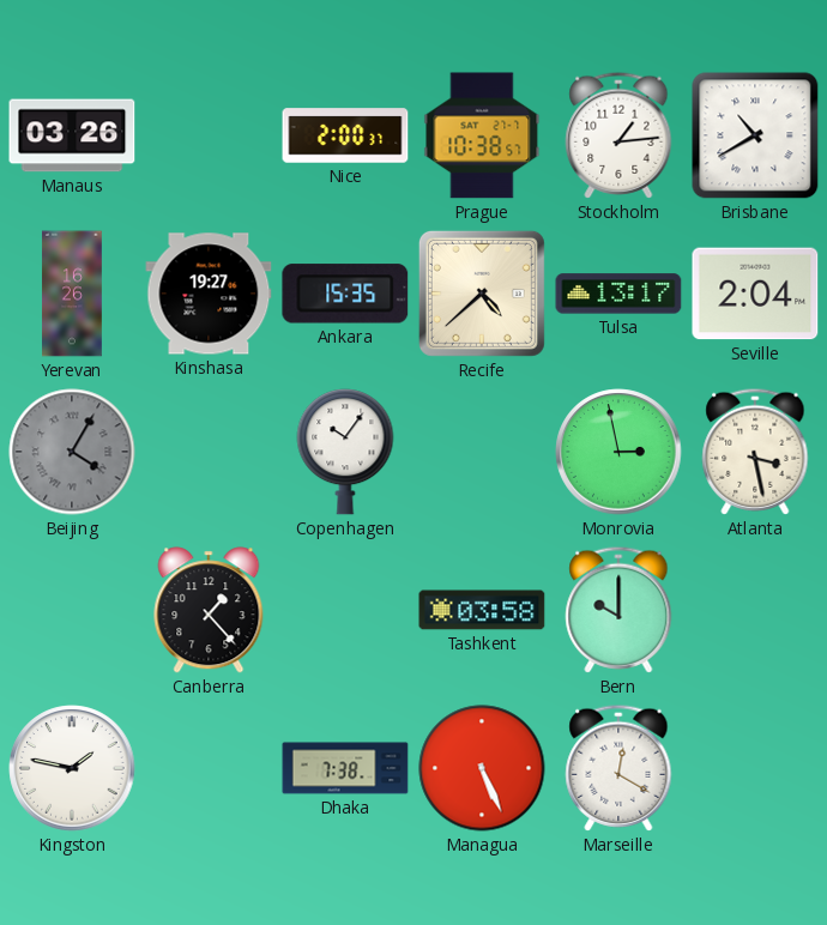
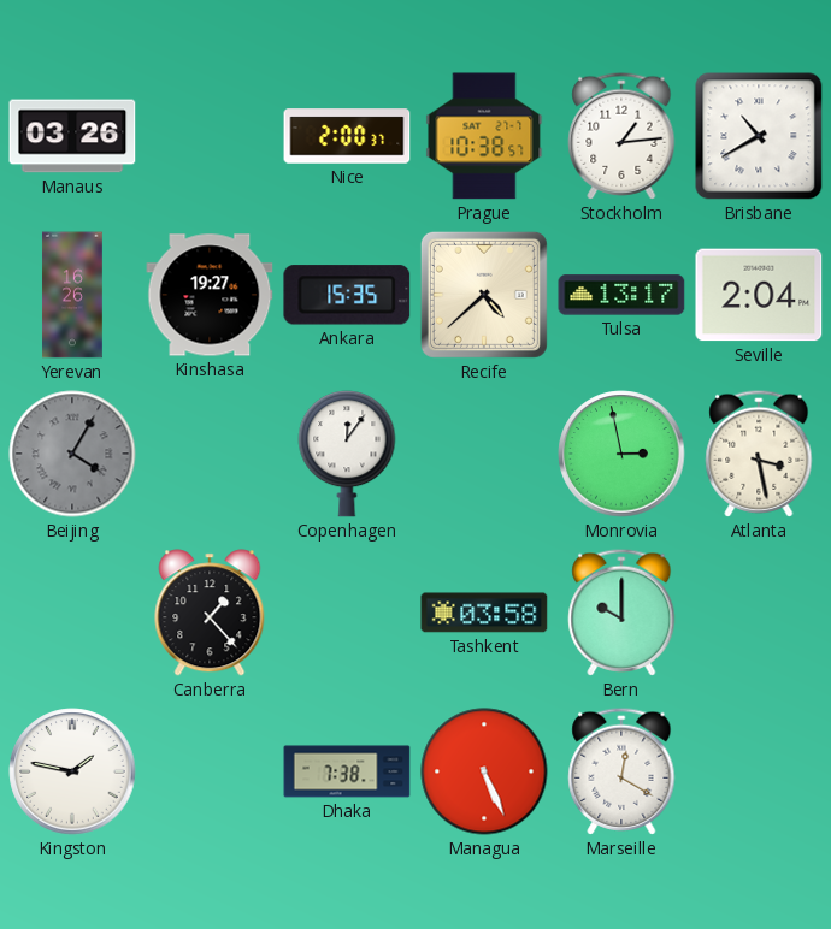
Copenhagen: 10:06 -> 12:06 (347, 454)
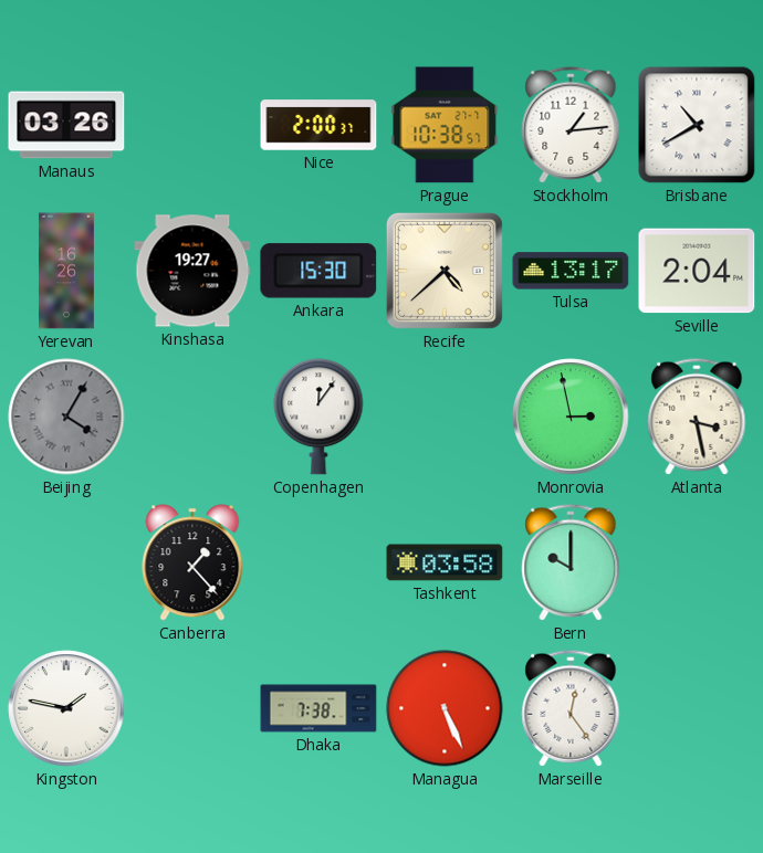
Ankara: 15:35 -> 15:30 (318, 271)
Marseille: 12:20 -> 12:24 (571, 708)
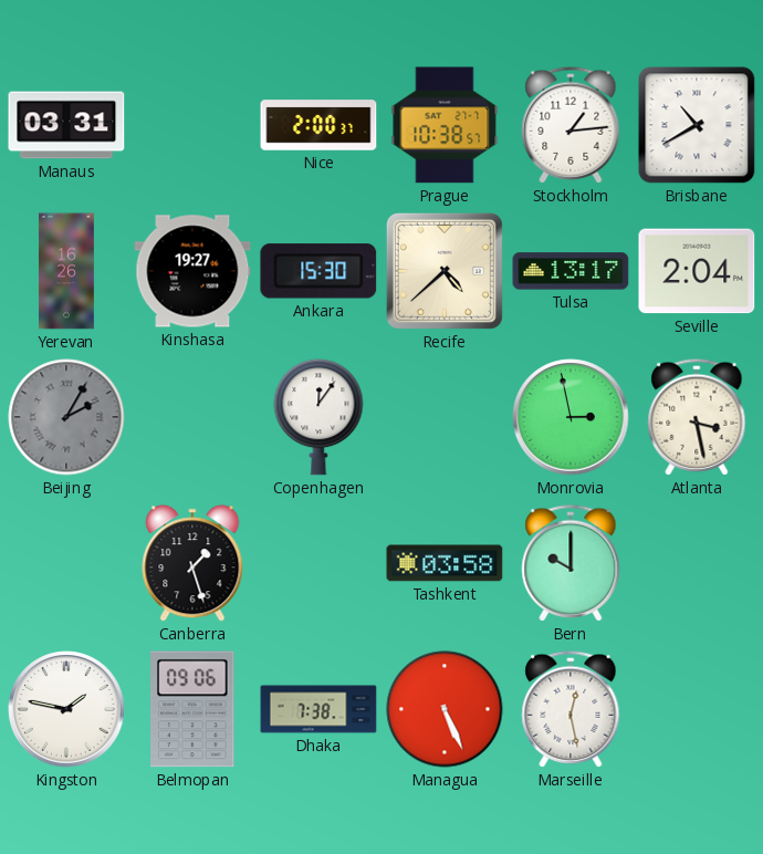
Manaus: 03:26 -> 03:31 (66, 125)
Beijing: 4:05 -> 2:05 (66, 417)
Canberra: 1:23 -> 1:27 (192, 563)
Belmopan: none -> 09:06 (192, 709)
Marseille: 12:24 -> 12:28 (571, 709)
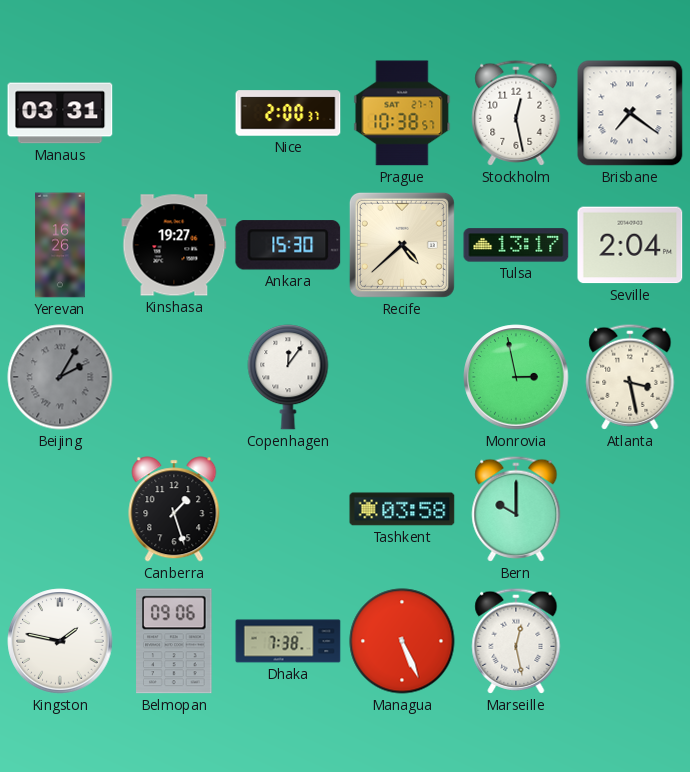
Stockholm: 1:14 -> 12:28 (516, 113)
Brisbane: 10:40 -> 7:21 (630, 113)
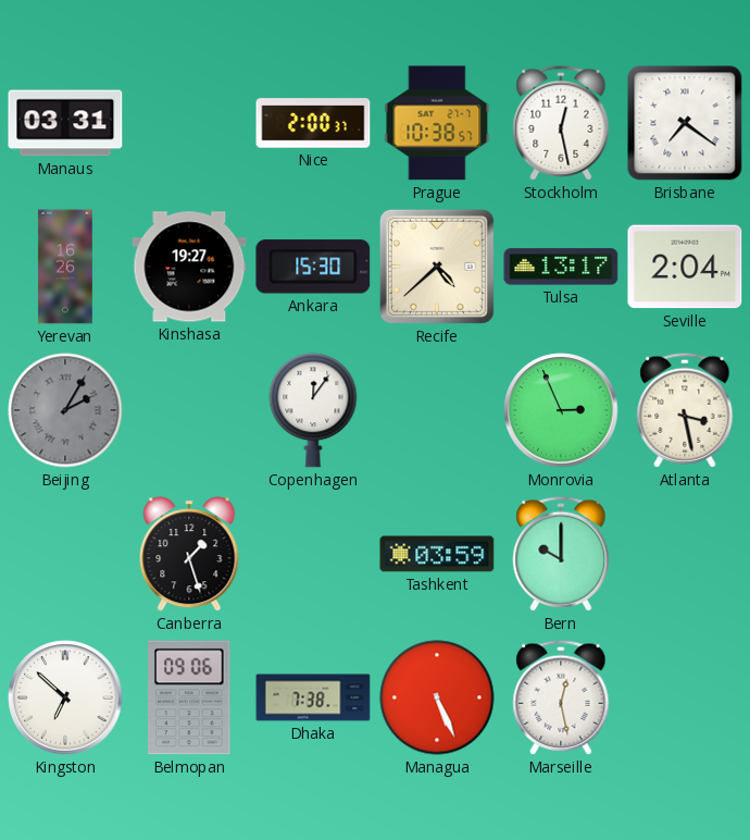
Monrovia: 2:58 -> 2:56 (561, 410)
Tashkent: 03:58 -> 03:59 (437, 554)
Kingston: 1:47 -> 6:52 (65, 697)
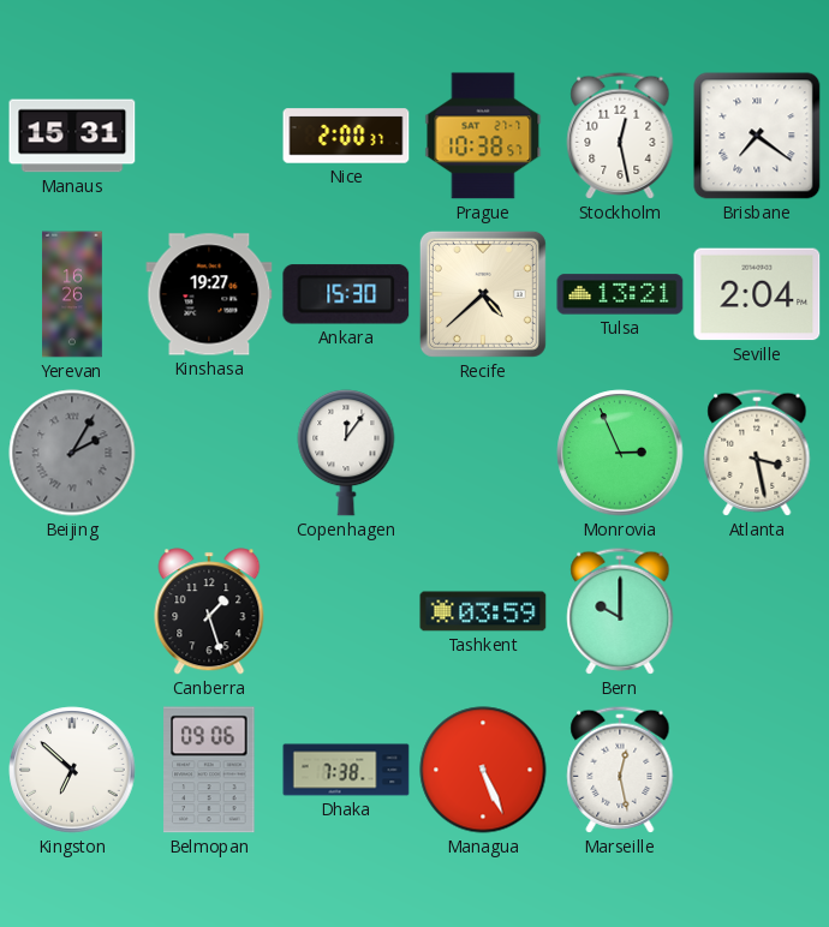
Manaus: 03:31 -> 15:31 (72, 136)
Tulsa: 13:17 -> 13:21 (620, 294)
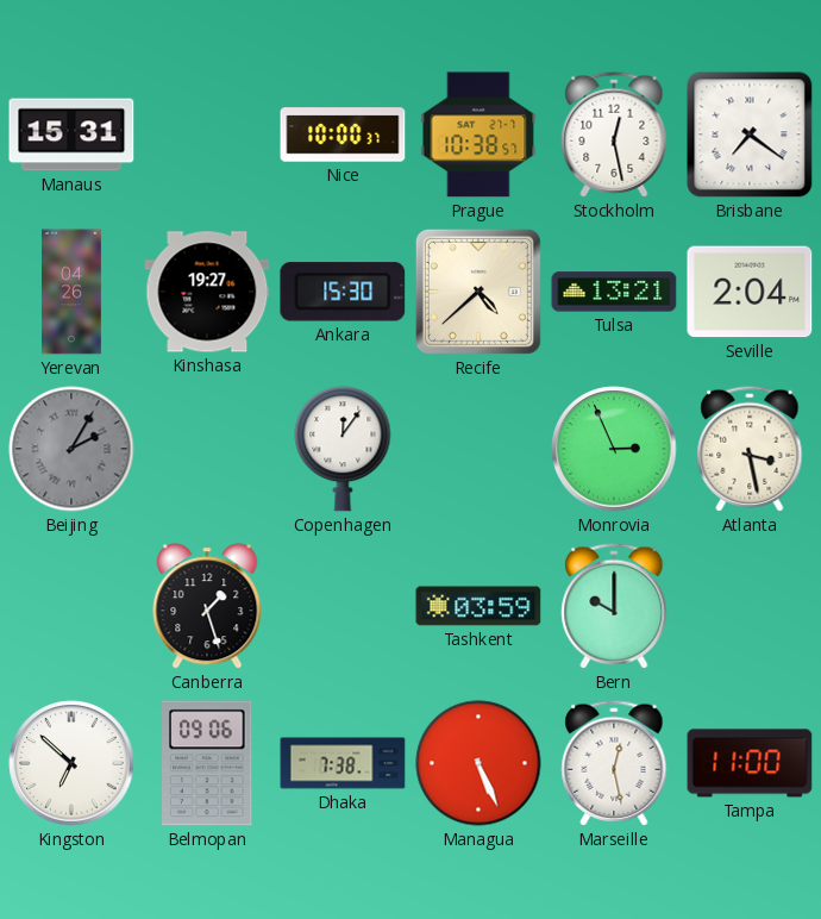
Nice: 2:00 -> 10:00 (343, 135)
Yerevan: 16:26 -> 04:26 (73, 292)
Tampa: none -> 11:00 (750, 763)
